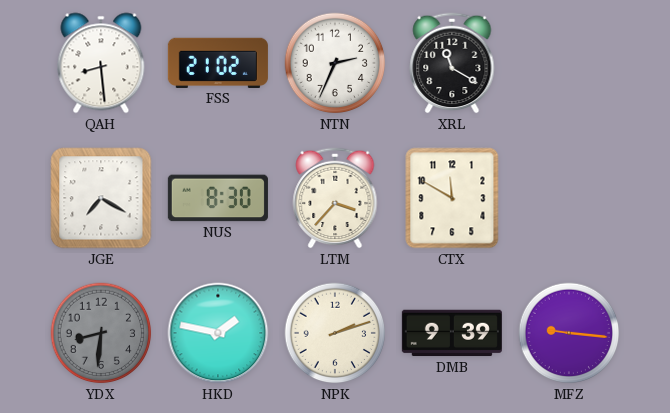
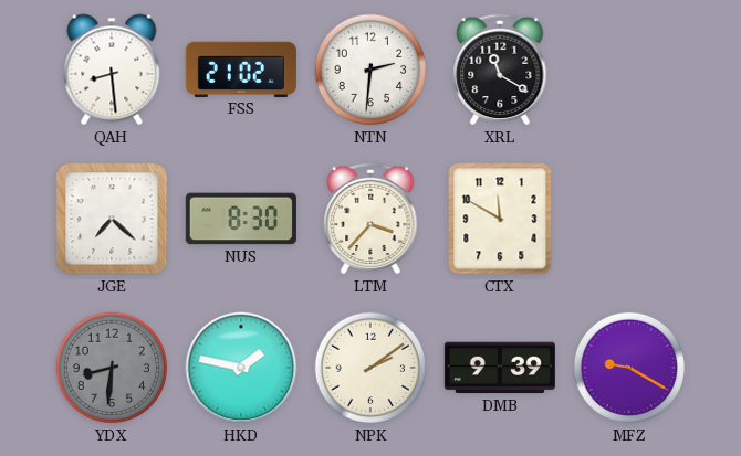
NTN: 2:34 -> 2:31 (370, 70)
JGE: 7:20 -> 7:22 (112, 219)
NPK: 2:12 -> 2:09 (370, 368)
MFZ: 9:16 -> 9:20 (629, 368)
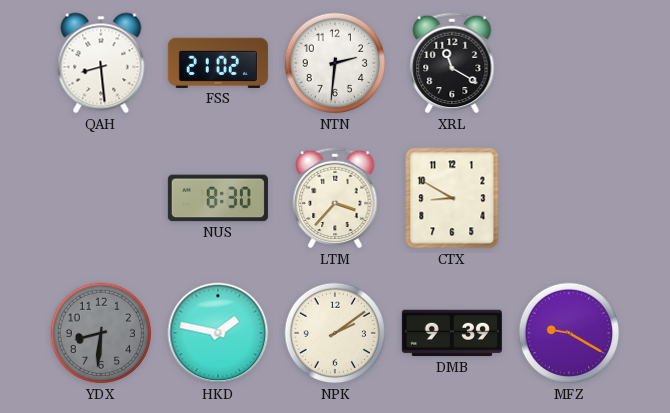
JGE: 7:22 -> none (112, 219)
CTX: 11:50 -> 8:50 (452, 198)
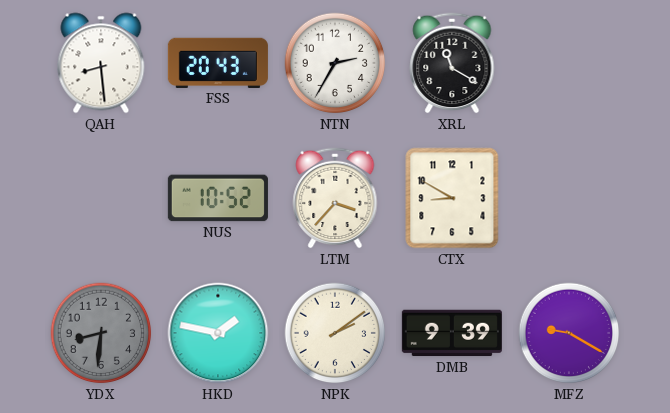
FSS: 21:02 -> 20:43 (218, 63)
NTN: 2:31 -> 2:35 (335, 63)
NUS: 8:30 -> 10:52 (218, 198)
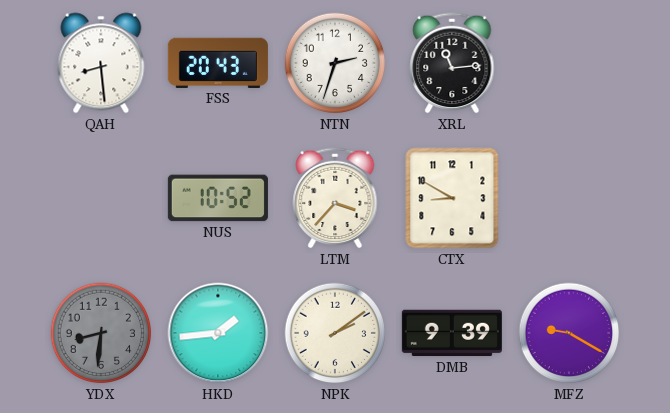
NTN: 2:35 -> 2:33 (335, 63)
XRL: 11:20 -> 11:14 (452, 63)
HKD: 1:47 -> 1:44 (218, 333)
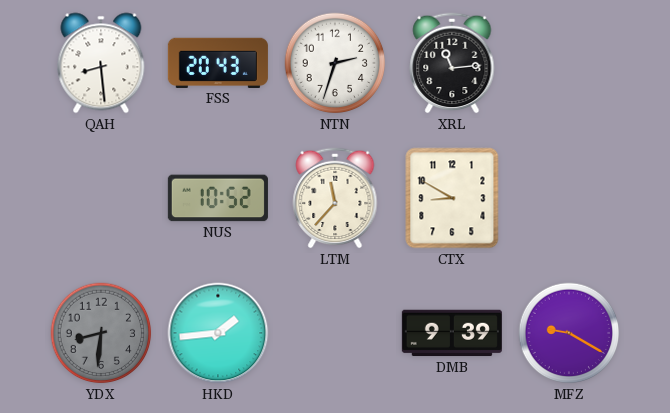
LTM: 3:37 -> 11:37 (335, 198)
NPK: 2:09 -> none (335, 333)
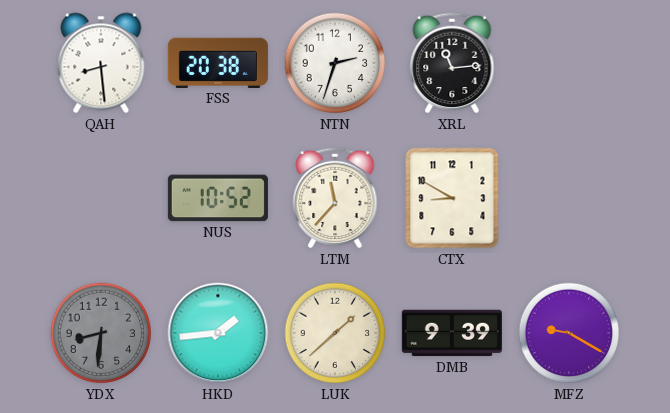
FSS: 20:43 -> 20:38 (218, 63)
LUK: none -> 1:38 (335, 333)
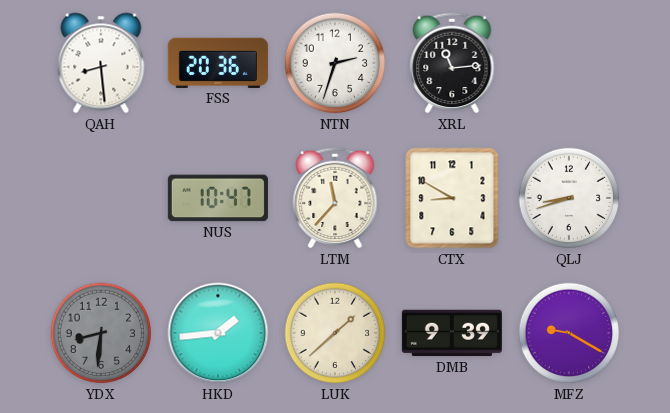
FSS: 20:38 -> 20:36 (218, 63)
NUS: 10:52 -> 10:47 (218, 198)
QLJ: none -> 8:42 (569, 198)
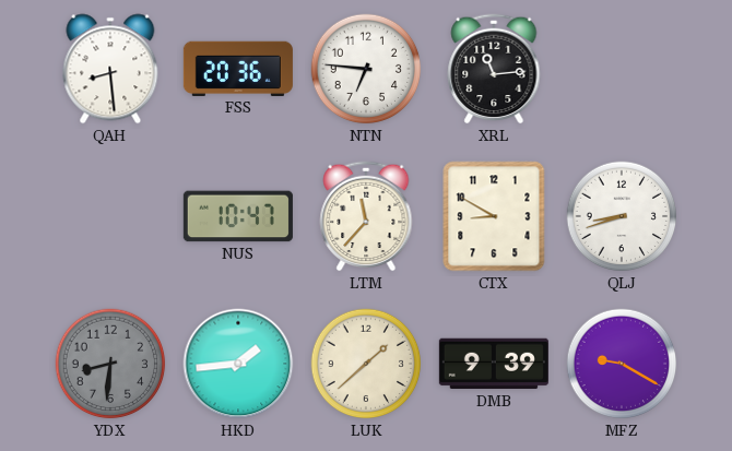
NTN: 2:33 -> 6:46 (366, 69)
